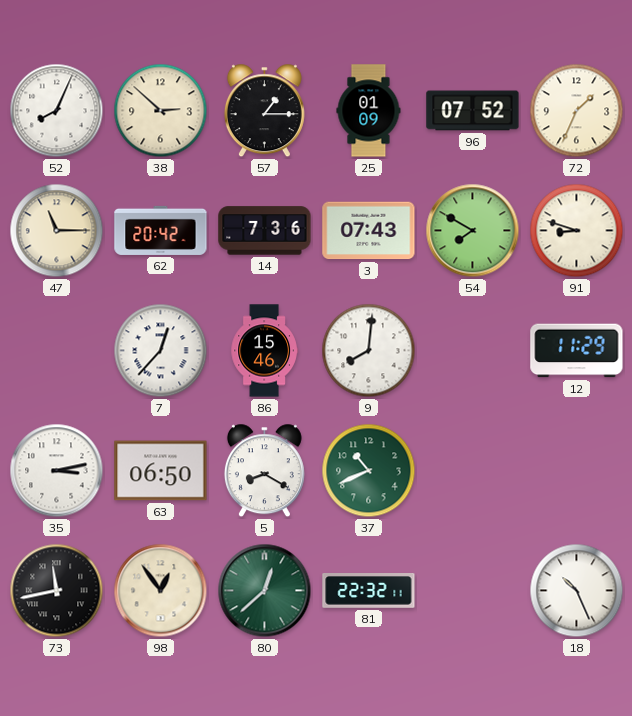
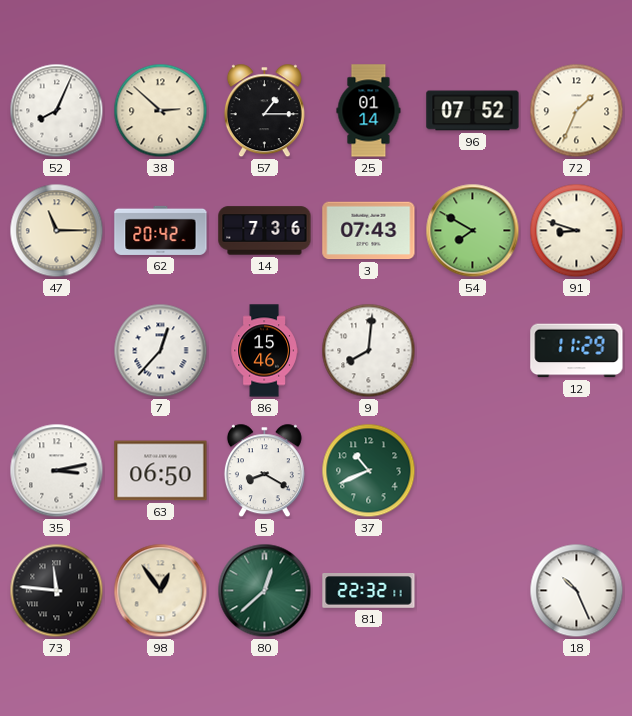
25: 01:09 -> 01:14 (369, 111)
73: 11:43 -> 11:46 (57, 591)
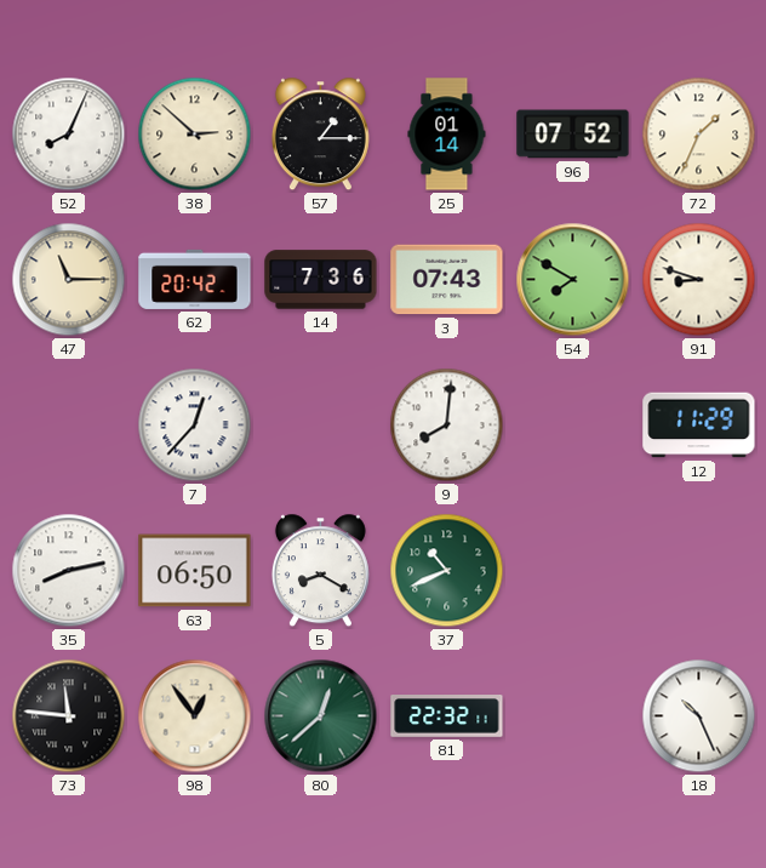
86: 15:46 -> none (264, 351)
35: 3:13 -> 8:13 (69, 571)
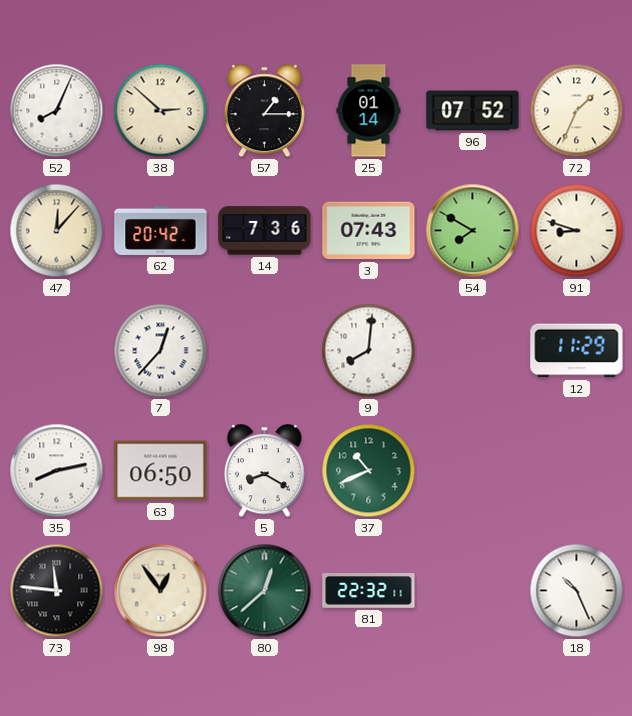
47: 11:15 -> 12:07 (57, 231)
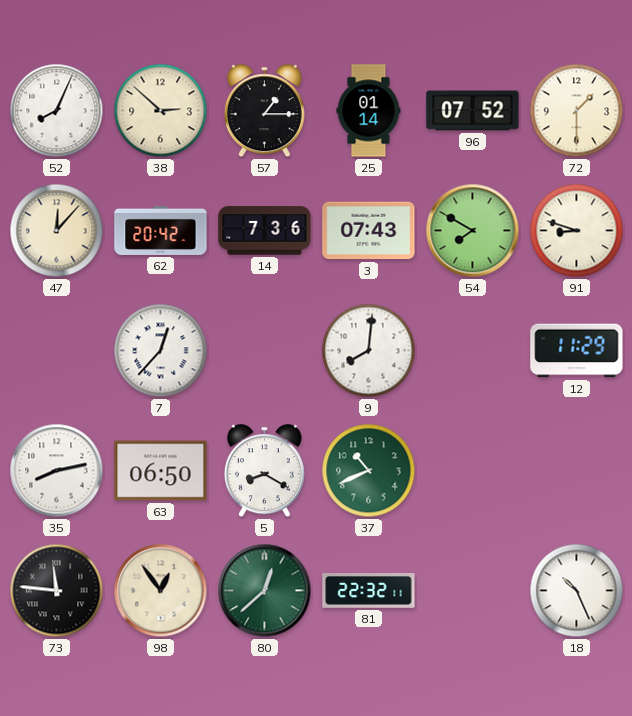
72: 1:34 -> 1:30 (577, 111)
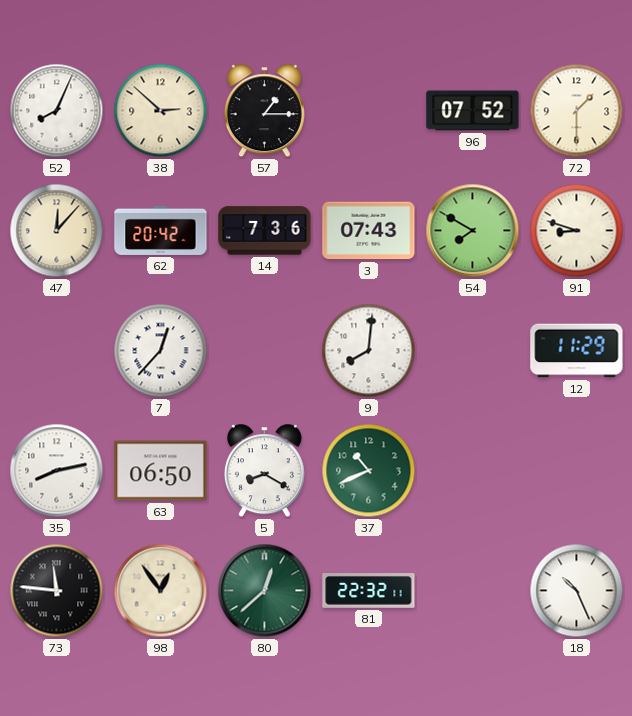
25: 01:14 -> none (369, 111)
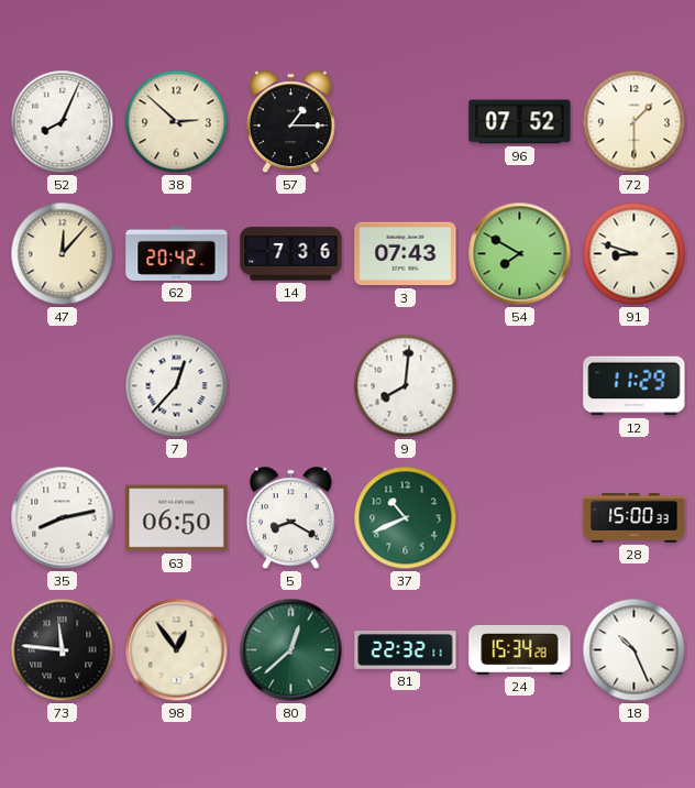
28: none -> 15:00 (635, 518)
24: none -> 15:34 (520, 649)
